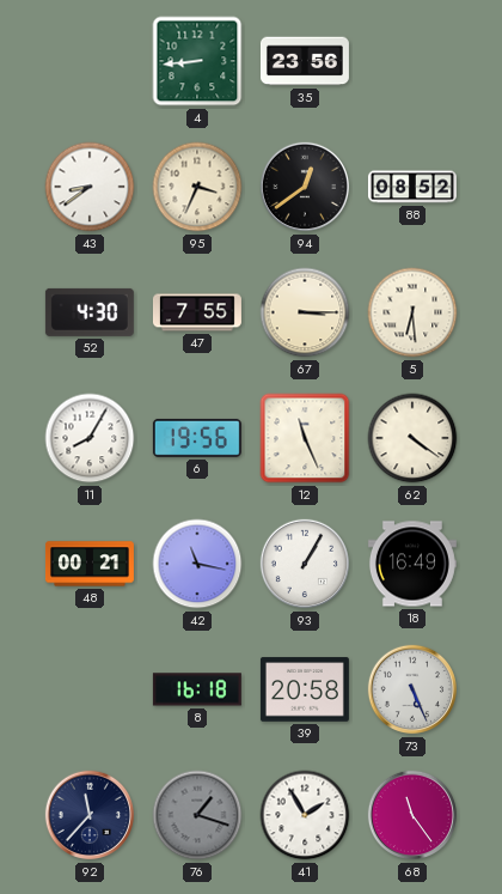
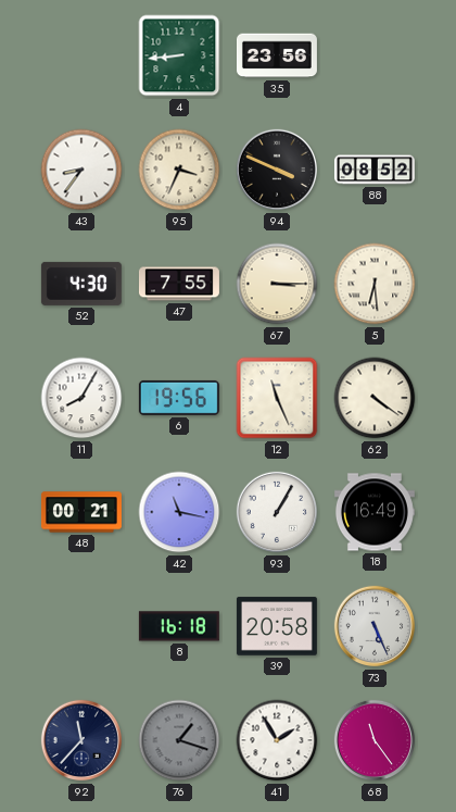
43: 8:39 -> 8:36 (81, 170)
94: 12:39 -> 3:49 (277, 170)
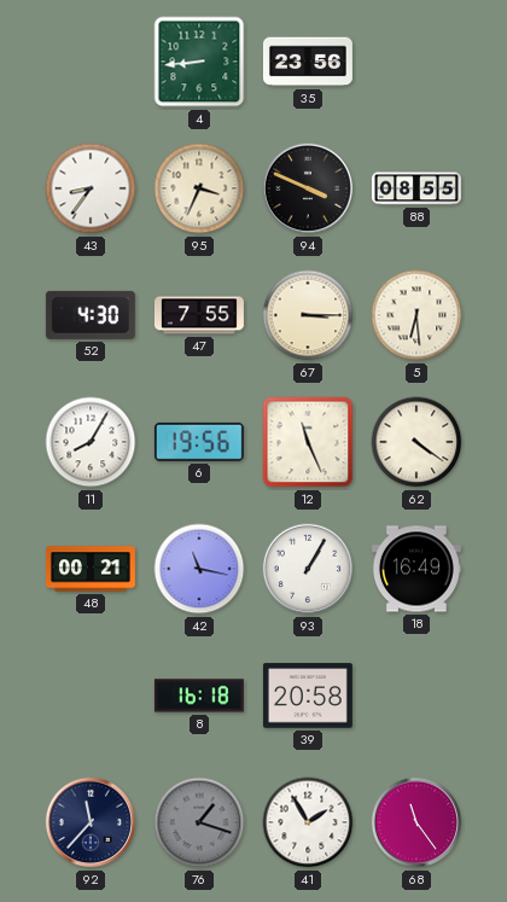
88: 08:52 -> 08:55 (416, 188)
73: 5:26 -> none (375, 626)
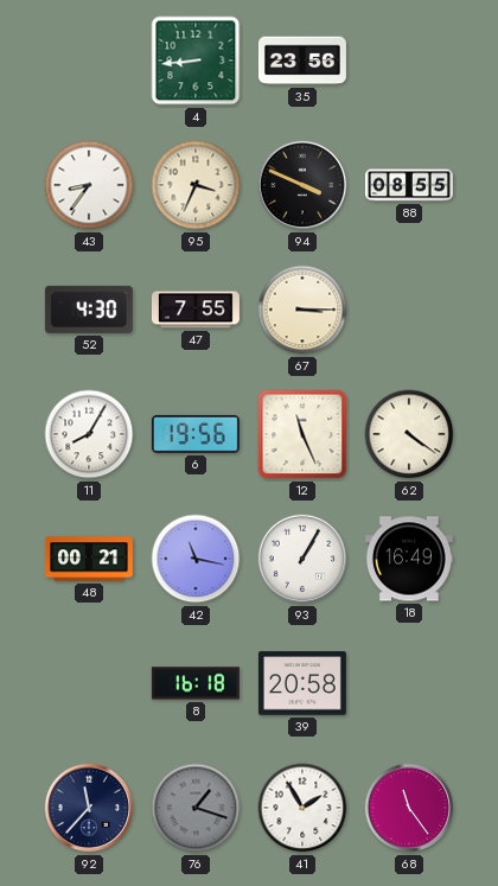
5: 6:29 -> none (416, 315)
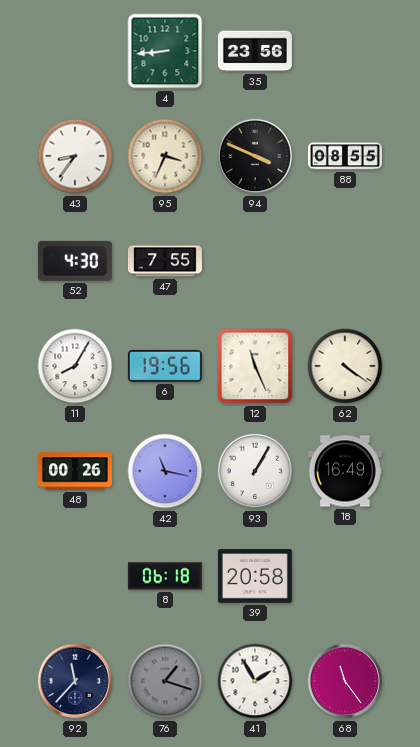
67: 3:15 -> none (302, 310)
48: 00:21 -> 00:26 (75, 471)
8: 16:18 -> 06:18 (165, 576)
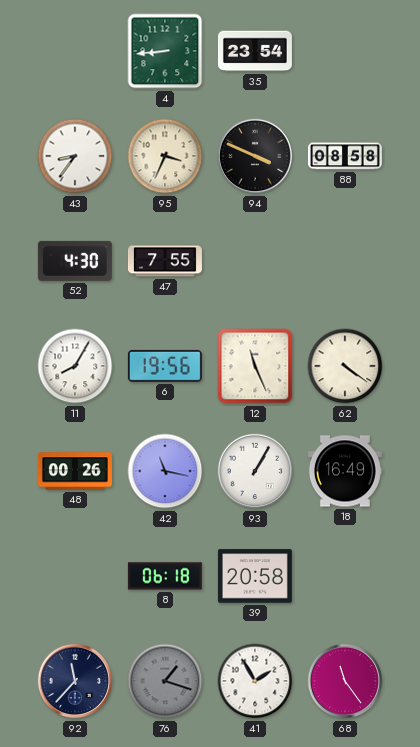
35: 23:56 -> 23:54 (255, 51)
88: 08:55 -> 08:58 (345, 156)
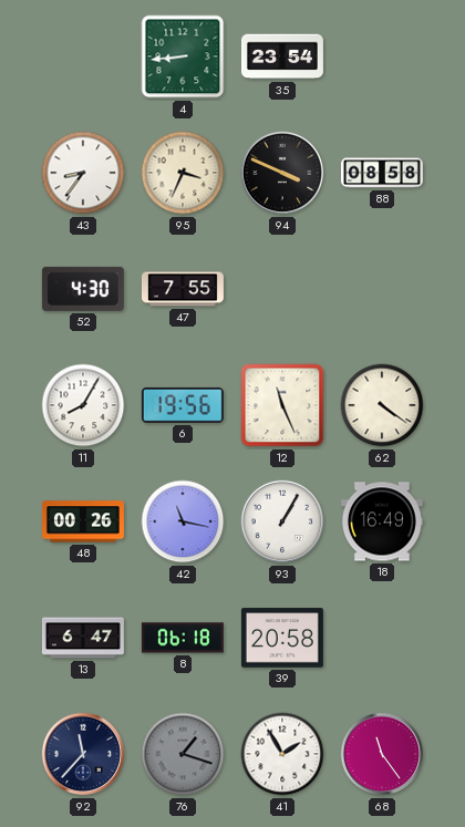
13: none -> 6:47 (83, 638)
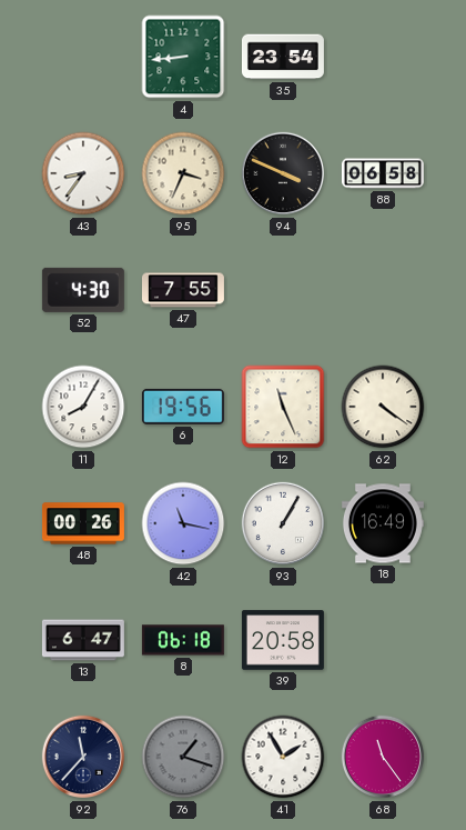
88: 08:58 -> 06:58 (383, 173)
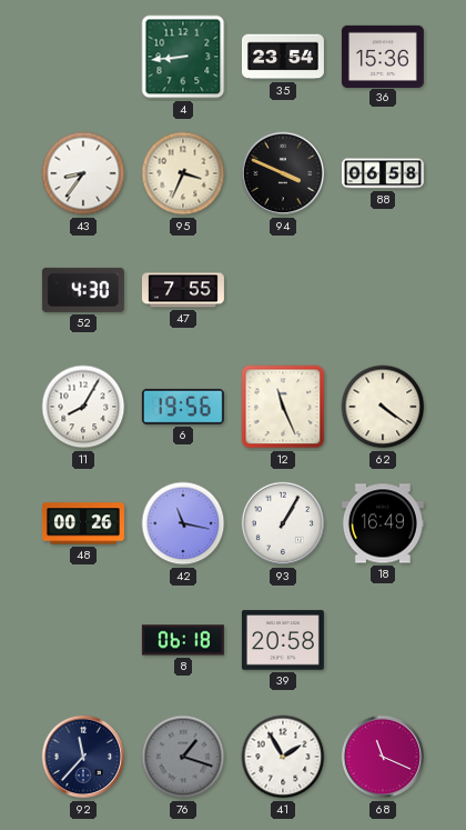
36: none -> 15:36 (383, 56)
13: 6:47 -> none (83, 640)
68: 11:24 -> 11:19 (383, 757)
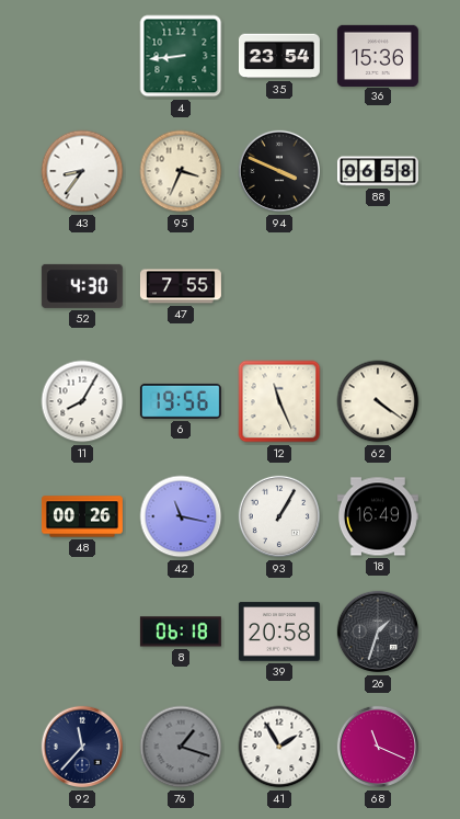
26: none -> 1:33 (378, 632)
